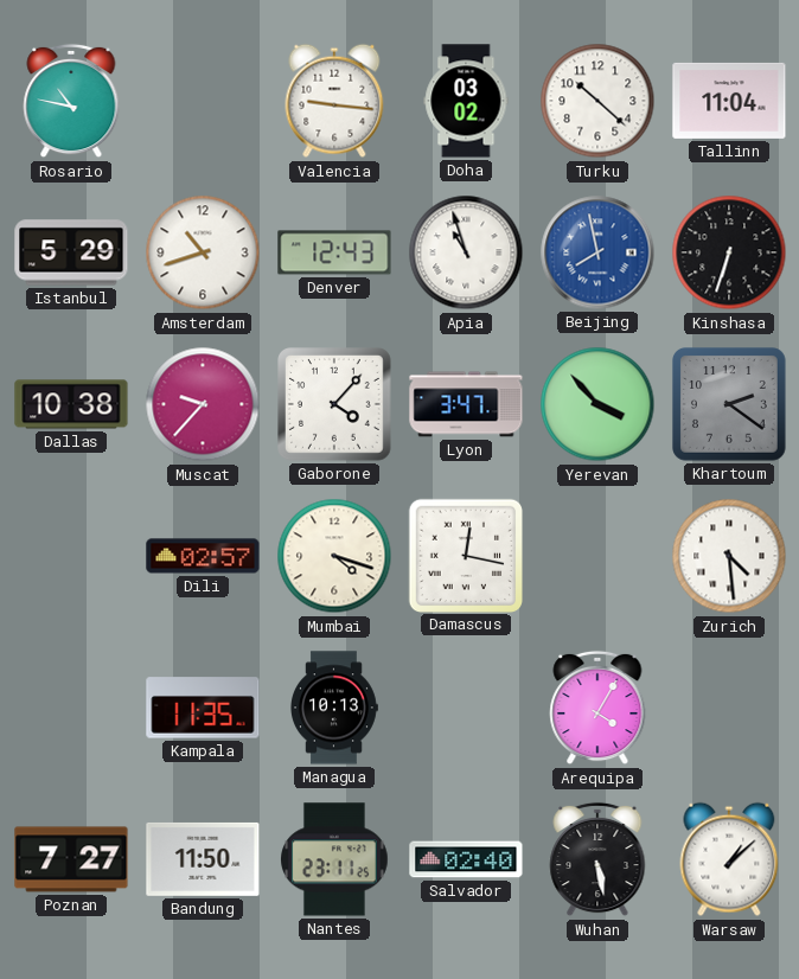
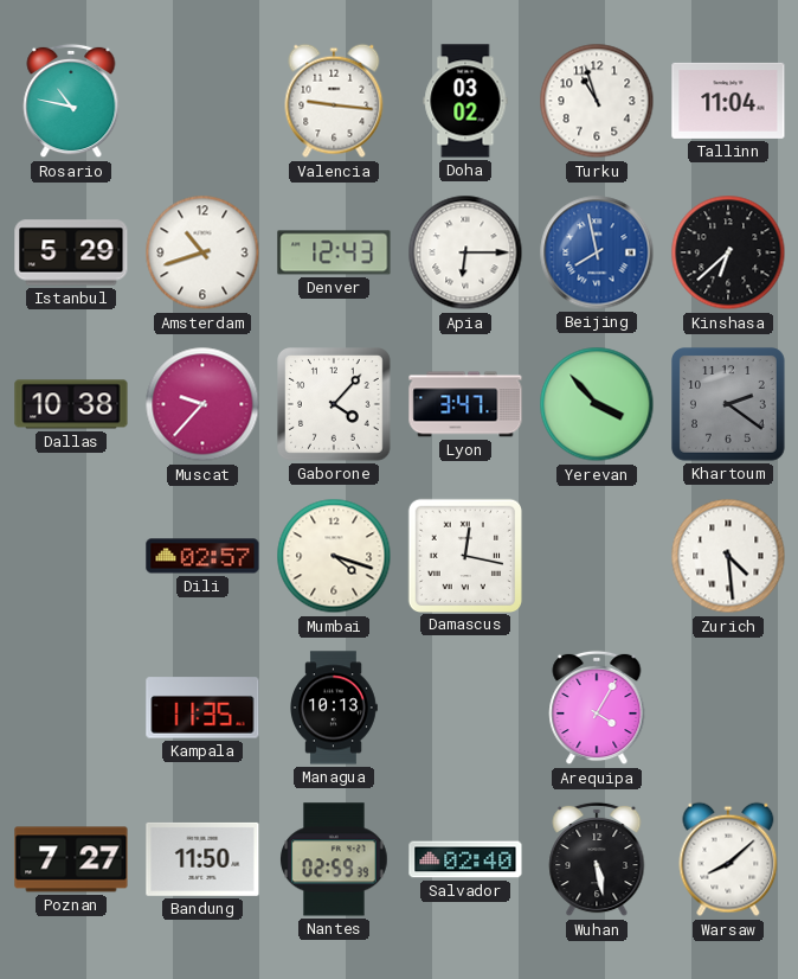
Turku: 10:22 -> 10:57 (597, 101)
Apia: 10:57 -> 6:15 (465, 252)
Kinshasa: 6:33 -> 6:38 (728, 252)
Nantes: 23:11 -> 02:59 (335, 859)
Warsaw: 1:08 -> 8:08 (728, 859)
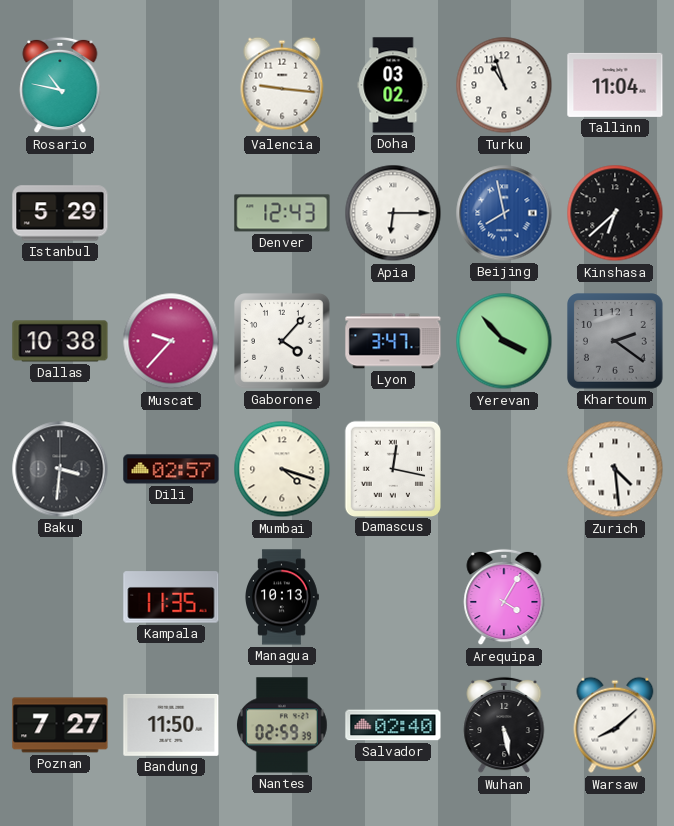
Amsterdam: 10:42 -> none (202, 252)
Baku: none -> 3:31 (60, 469)
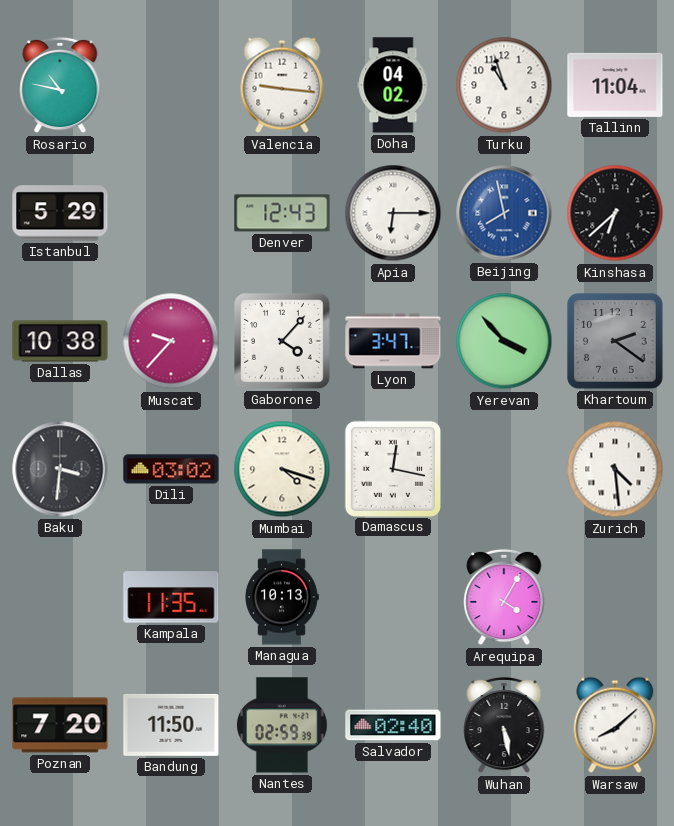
Doha: 03:02 -> 04:02 (393, 85)
Dili: 02:57 -> 03:02 (171, 469)
Poznan: 7:27 -> 7:20 (60, 725)
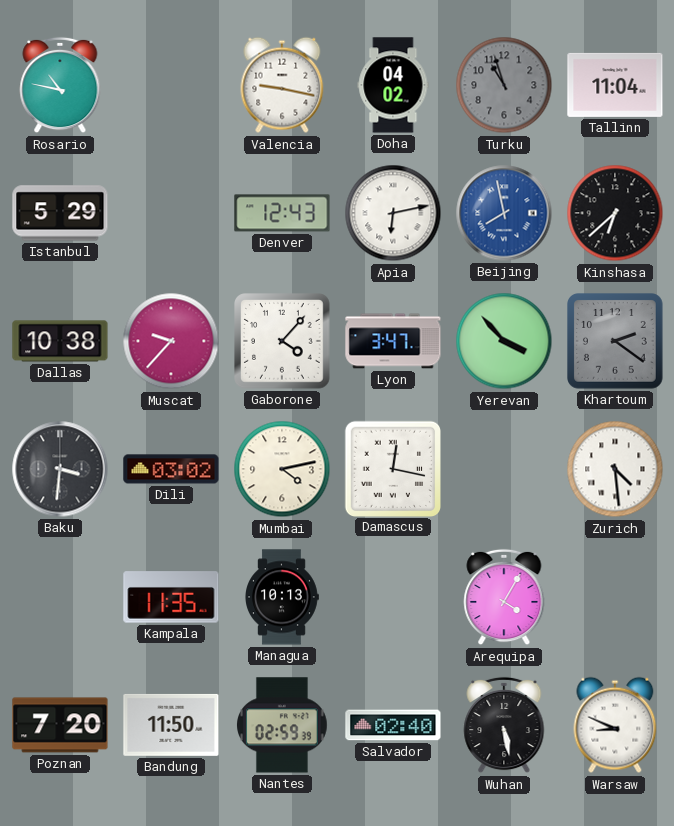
Valencia: 9:16 -> 9:17 (282, 85)
Turku dial: white -> grey (504, 85)
Apia: 6:15 -> 6:13 (393, 213)
Mumbai: 4:18 -> 4:13 (282, 469)
Warsaw: 8:08 -> 8:49 (615, 725)
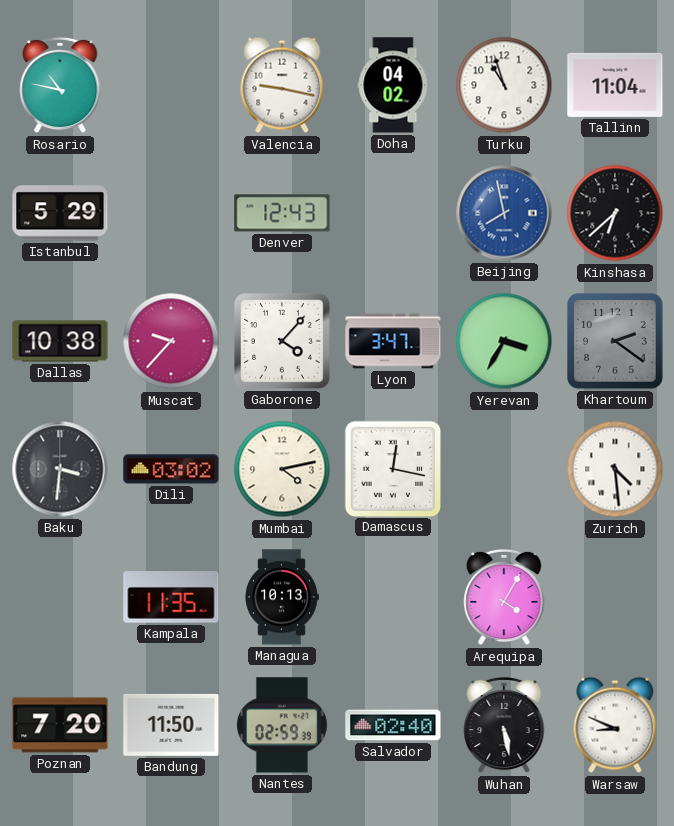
Turku dial: grey -> white (504, 85)
Apia: 6:13 -> none (393, 213)
Yerevan: 3:53 -> 3:35 (504, 341)
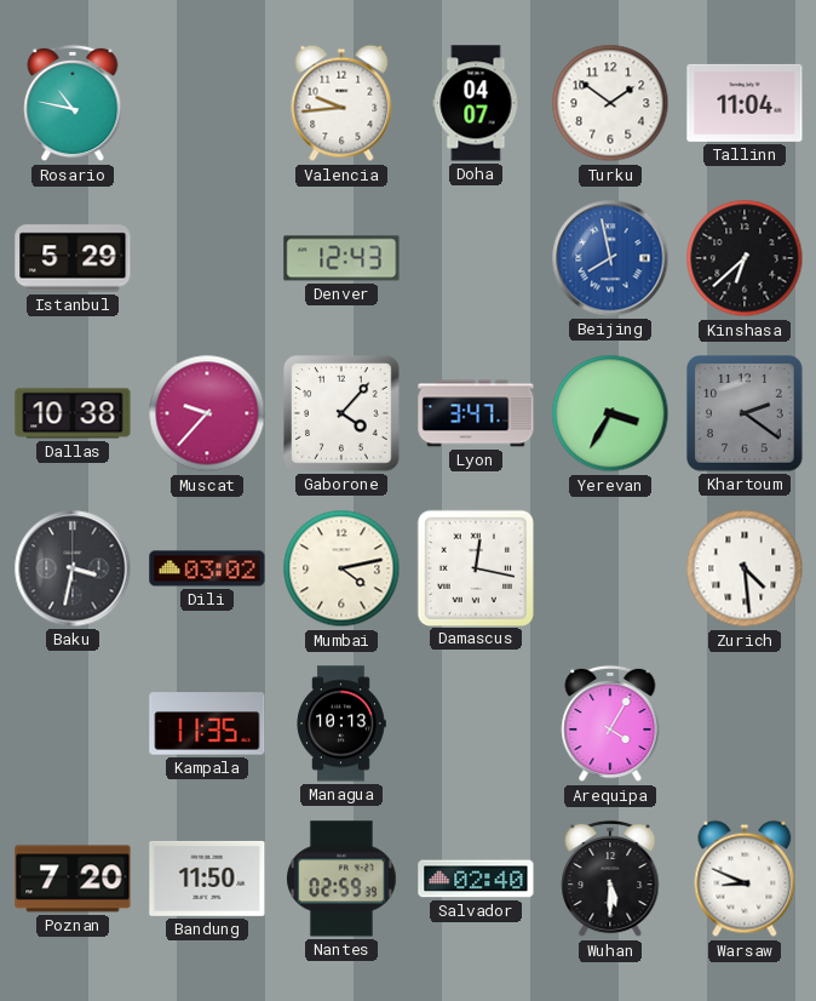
Valencia: 9:17 -> 9:44 (341, 103)
Doha: 04:02 -> 04:07 (476, 103)
Turku: 10:57 -> 1:51 (610, 103)
Baku: 3:31 -> 3:32 (73, 568)
Wuhan: 5:28 -> 5:30 (610, 879)
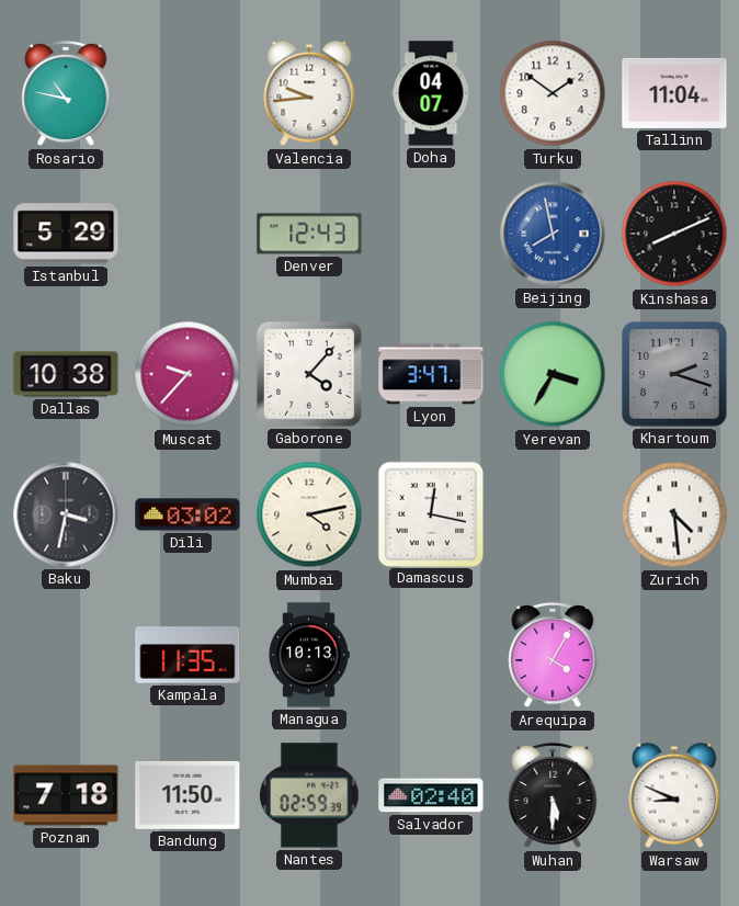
Kinshasa: 6:38 -> 8:11 (674, 234)
Khartoum: 2:21 -> 2:18 (675, 375)
Poznan: 7:20 -> 7:18 (66, 795)
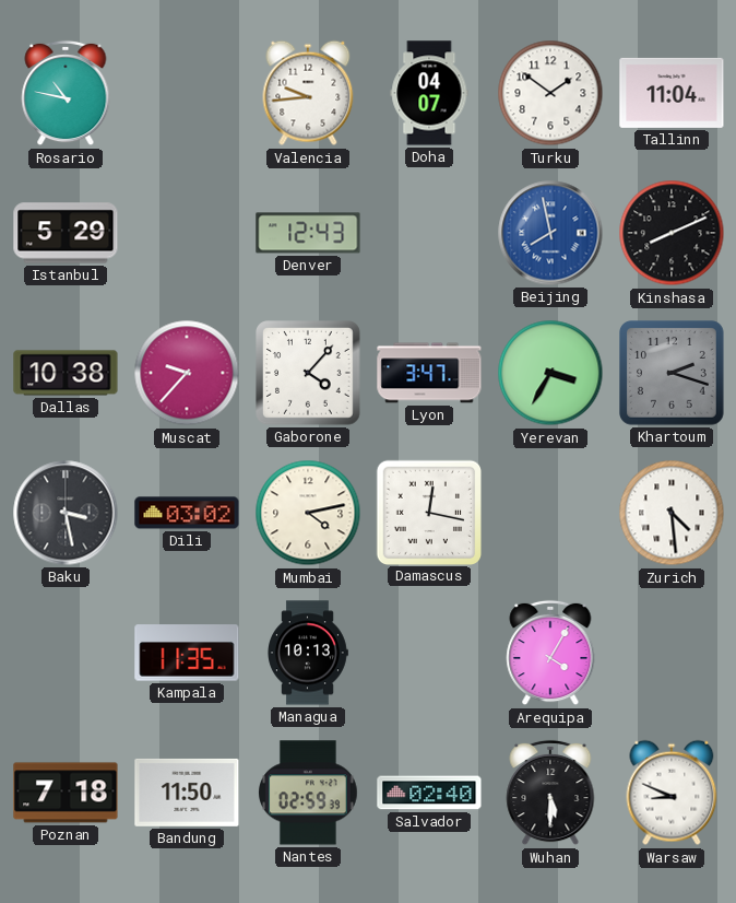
Baku: 3:32 -> 3:28 (66, 513)
